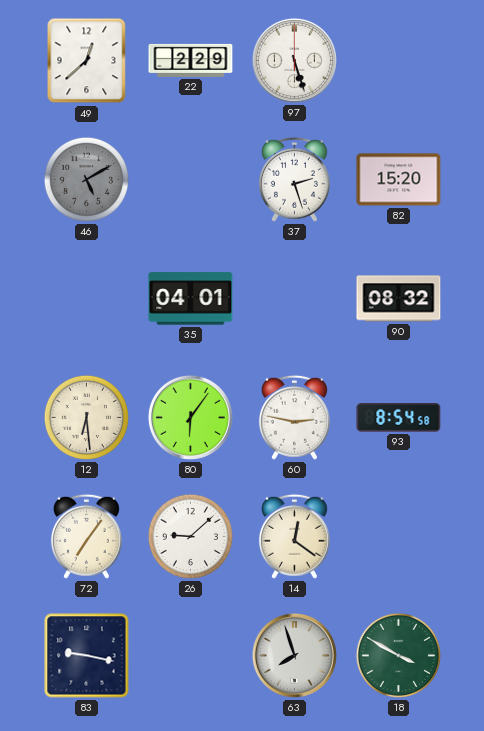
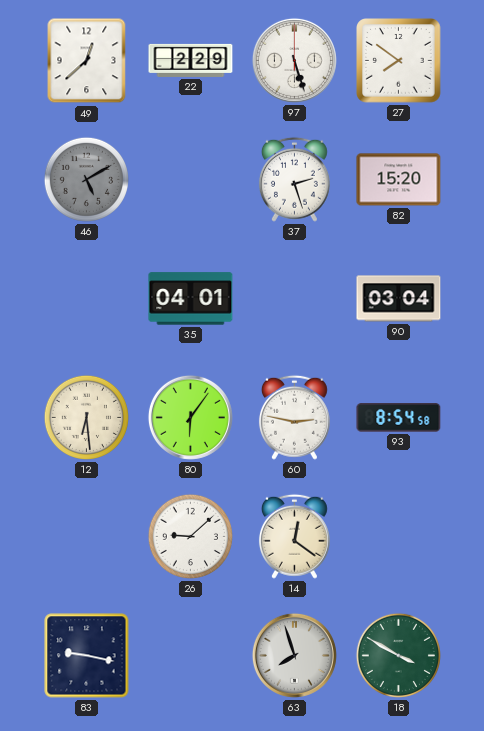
27: none -> 7:51 (399, 61)
90: 08:32 -> 03:04 (399, 299)
72: 7:06 -> none (86, 536)
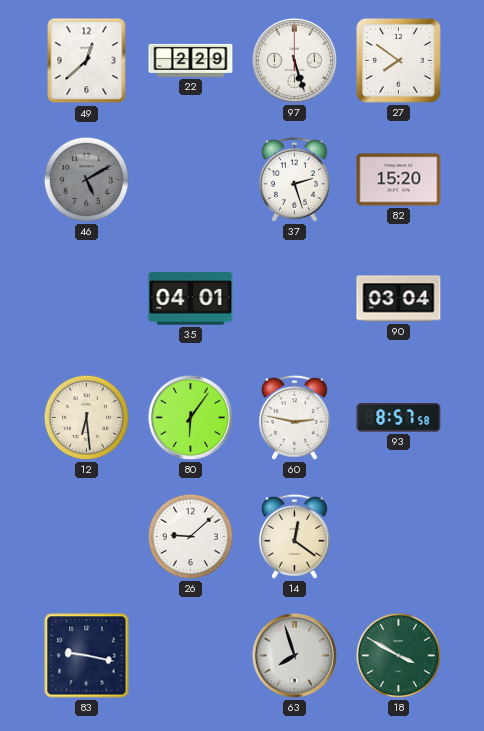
93: 8:54 -> 8:57 (399, 418)
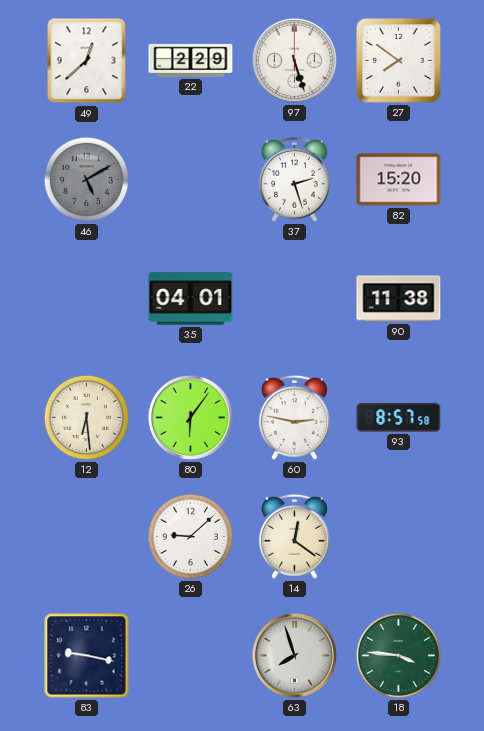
90: 03:04 -> 11:38 (399, 299)
18: 3:50 -> 3:46 (398, 655)
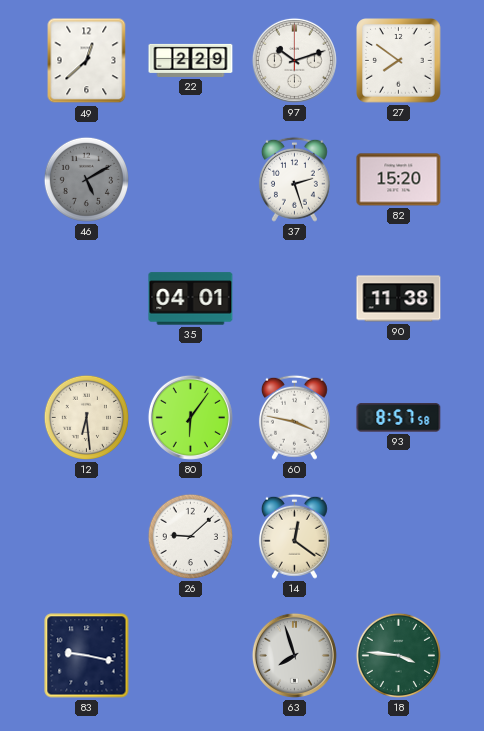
97: 5:27 -> 10:12 (294, 60)
60: 2:47 -> 3:47 (294, 417)
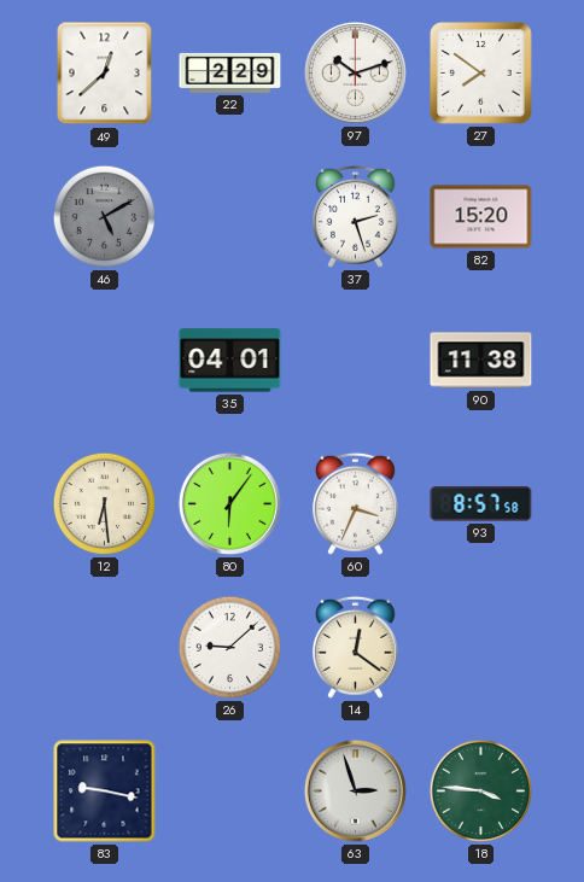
60: 3:47 -> 3:34 (355, 503)
63: 7:57 -> 2:57 (355, 790)
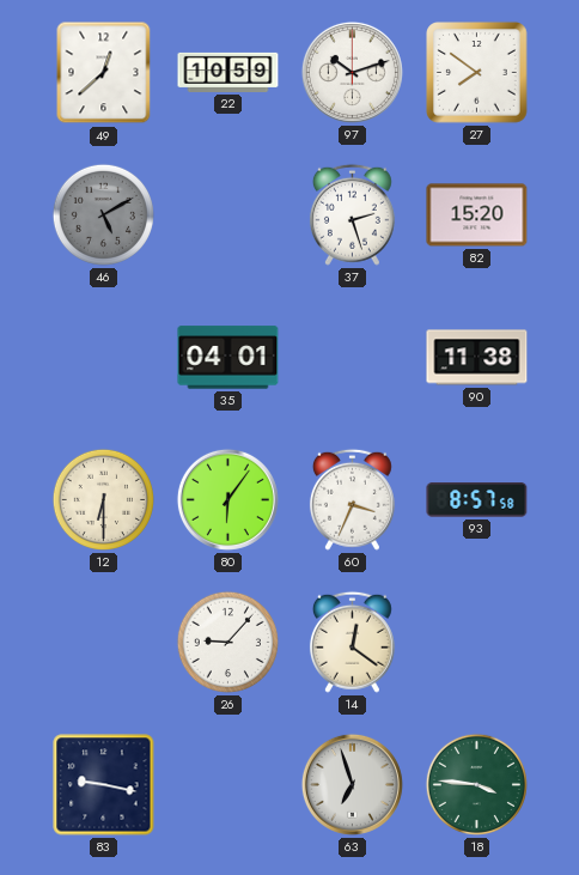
22: 2:29 -> 10:59 (228, 72)
12: 6:29 -> 6:30 (103, 499)
26: 9:08 -> 9:07 (227, 642)
63: 2:57 -> 6:57 (352, 784)
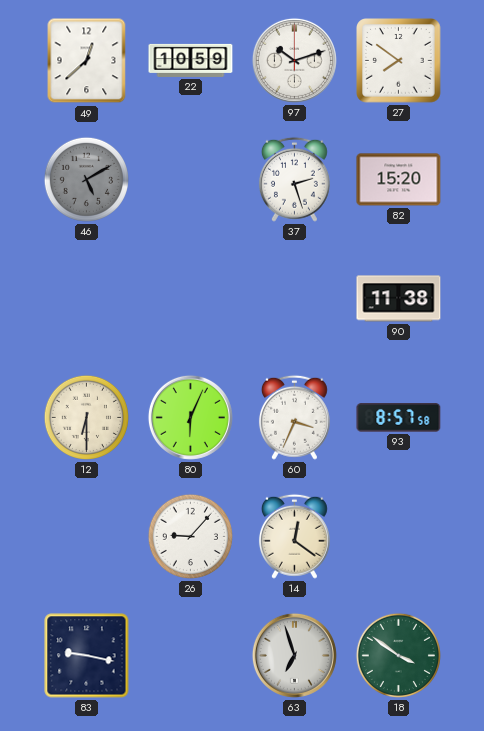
35: 04:01 -> none (228, 358)
80: 6:06 -> 6:04 (190, 417)
18: 3:46 -> 3:51 (398, 655)
